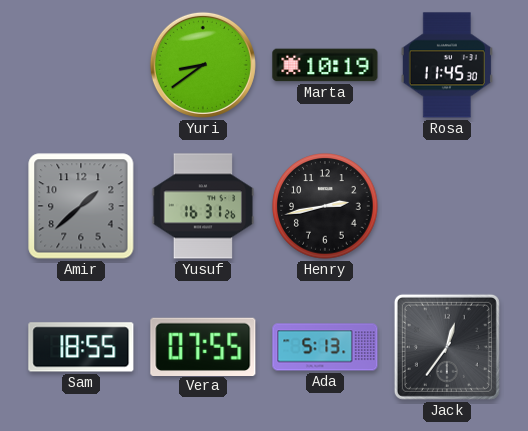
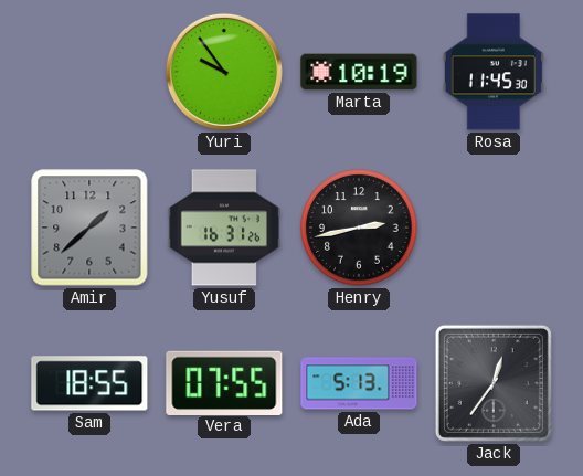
Yuri: 8:39 -> 9:54 (224, 72)
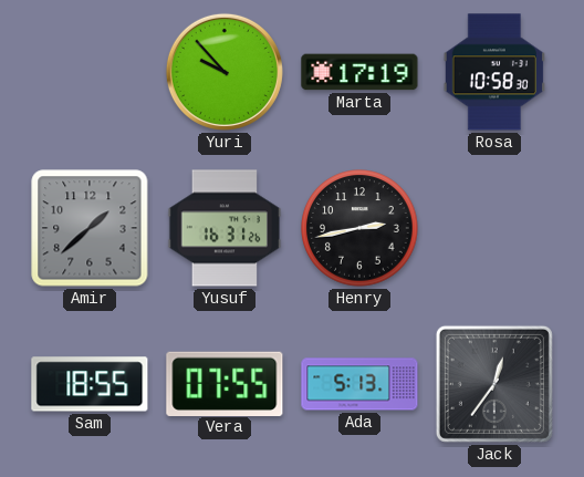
Yuri: 9:54 -> 9:53 (225, 72)
Marta: 10:19 -> 17:19 (359, 72)
Rosa: 11:45 -> 10:58 (494, 72)
